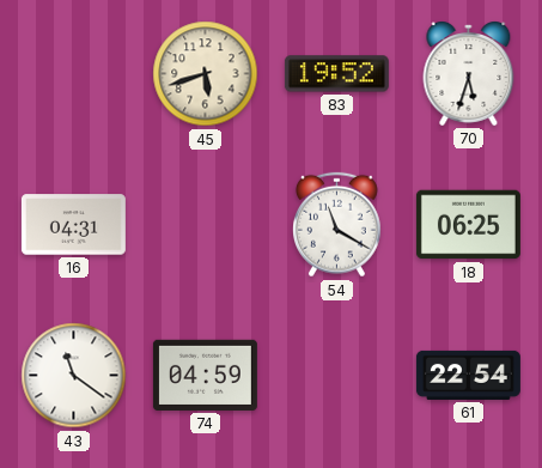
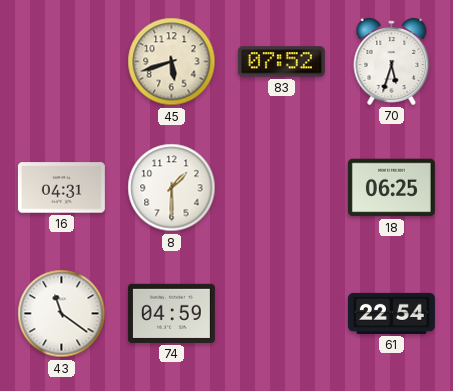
83: 19:52 -> 07:52 (281, 62)
8: none -> 1:30 (172, 188)
54: 11:20 -> none (337, 225)
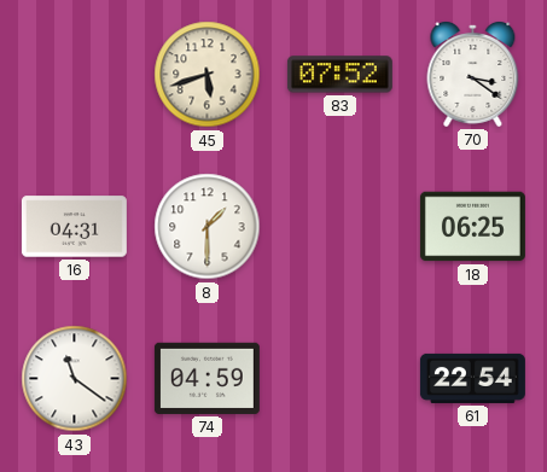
70: 5:33 -> 3:21 (473, 75)
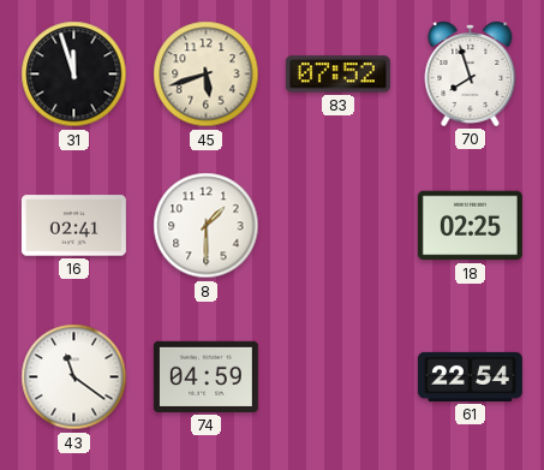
31: none -> 11:57 (74, 75)
70: 3:21 -> 7:57 (471, 75)
16: 04:31 -> 02:41 (73, 226)
18: 06:25 -> 02:25 (470, 226)
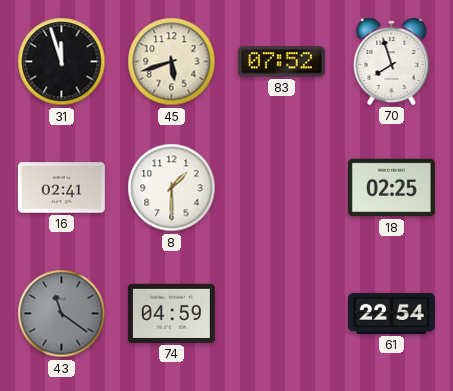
43 dial: white -> grey (62, 314)
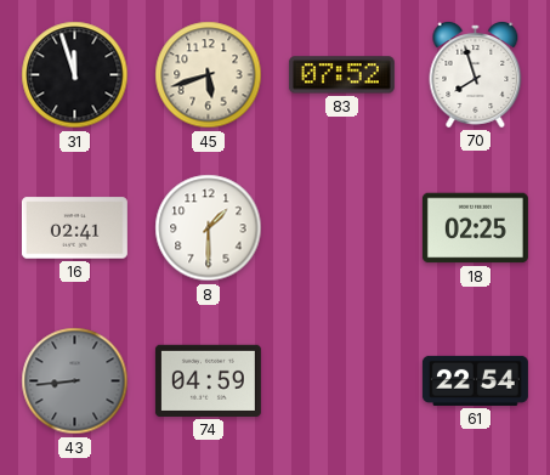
43: 11:21 -> 8:44 (75, 381)
